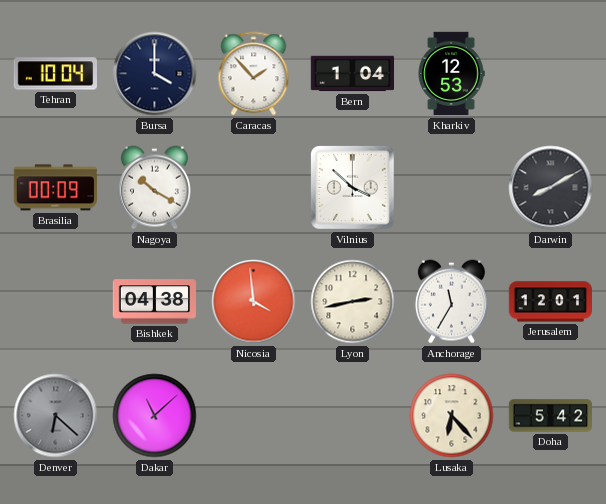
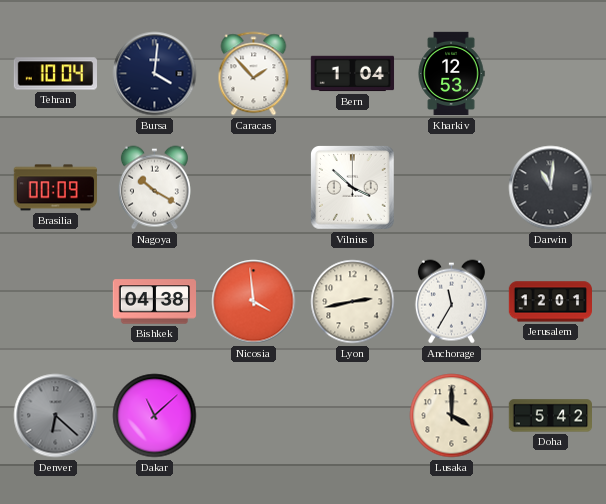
Bursa: 4:00 -> 4:01 (155, 74)
Darwin: 8:10 -> 11:01 (551, 188)
Lusaka: 6:23 -> 4:00 (452, 416)
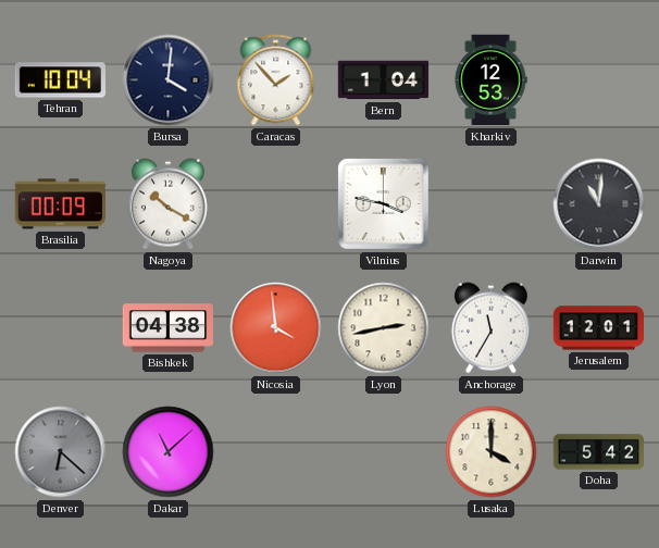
Vilnius: 3:52 -> 3:47 (384, 204)
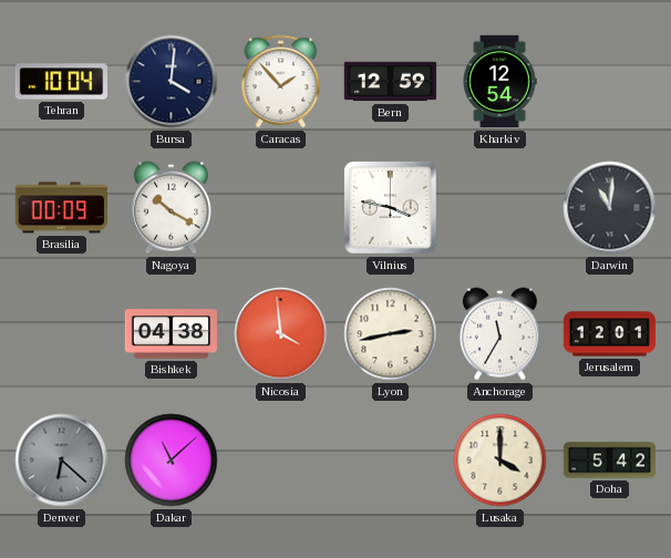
Bern: 1:04 -> 12:59 (391, 82)
Kharkiv: 12:53 -> 12:54 (499, 82)
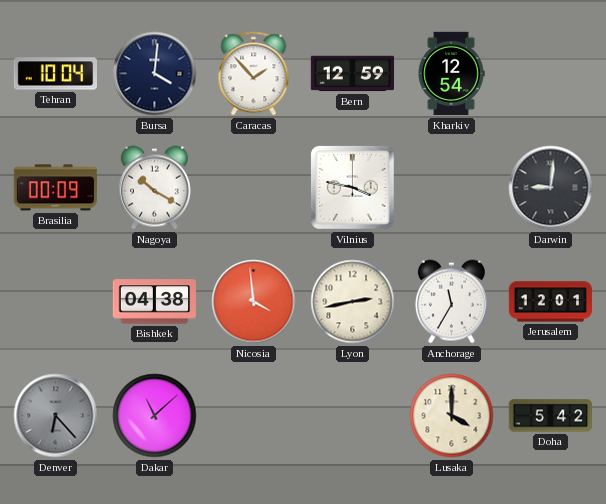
Darwin: 11:01 -> 9:01 (551, 188)
Denver: 6:22 -> 6:23 (56, 416)
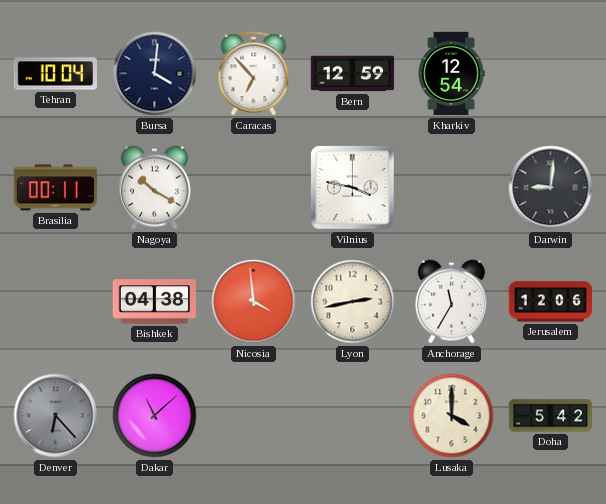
Caracas: 1:53 -> 6:53 (254, 74)
Brasilia: 00:09 -> 00:11 (55, 188)
Jerusalem: 12:01 -> 12:06 (551, 302)
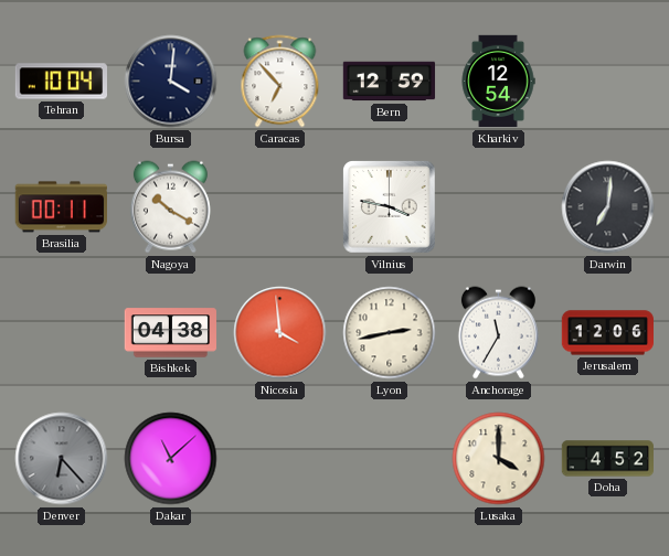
Darwin: 9:01 -> 7:01 (608, 207)
Doha: 5:42 -> 4:52 (608, 459)
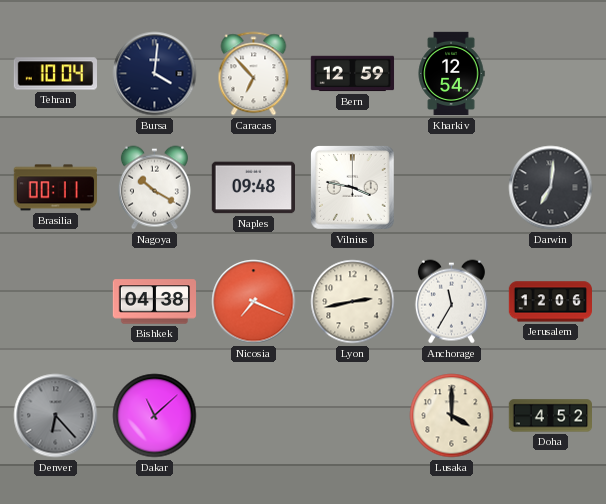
Naples: none -> 09:48 (253, 188)
Nicosia: 3:59 -> 7:19 (254, 302)
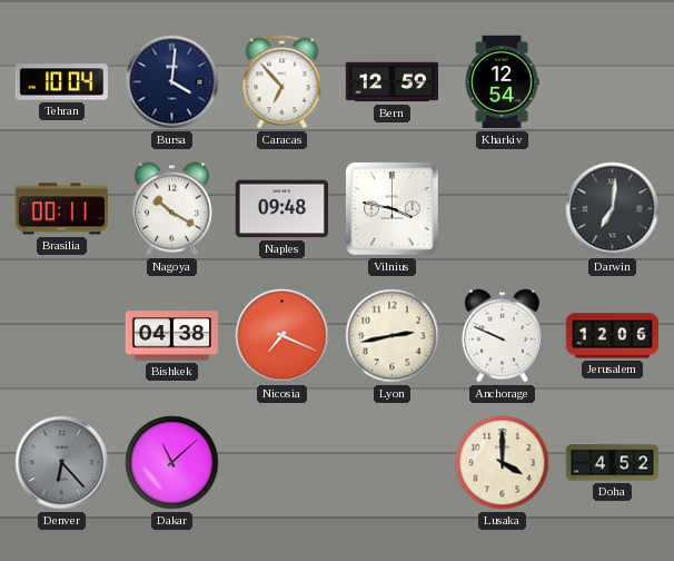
Anchorage: 11:35 -> 9:49 (502, 336)
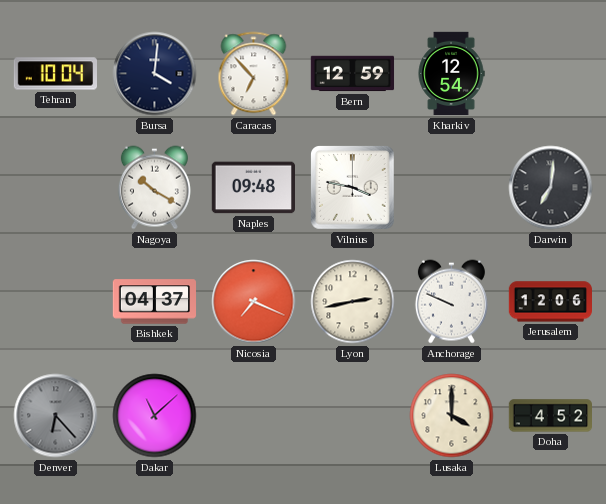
Brasilia: 00:11 -> none (61, 209)
Bishkek: 04:38 -> 04:37 (155, 302)
